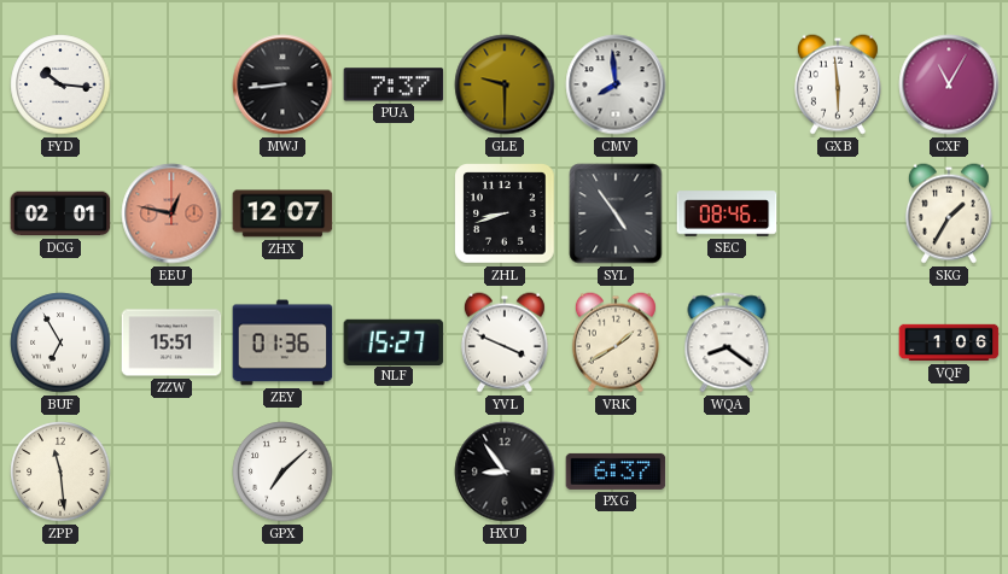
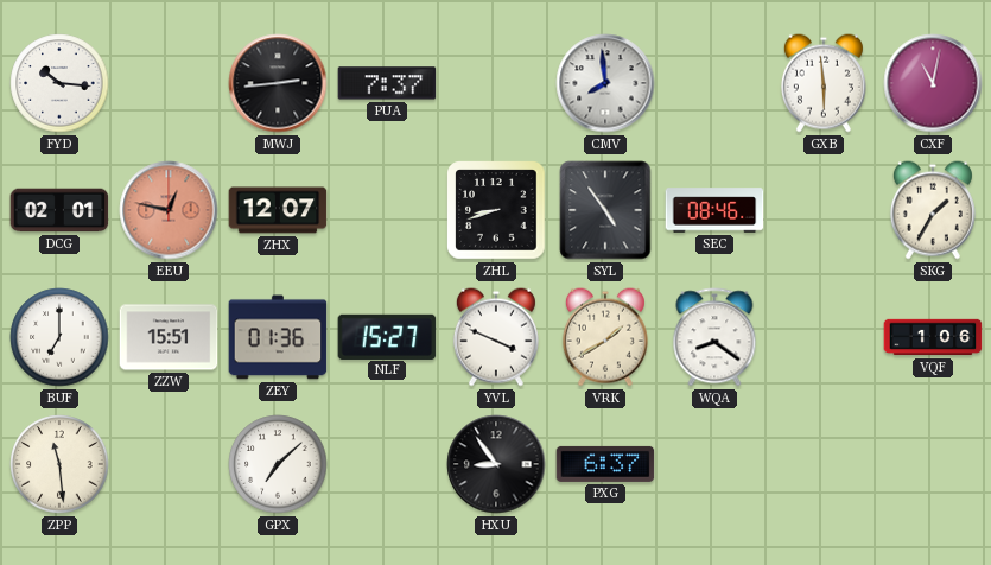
MWJ: 8:44 -> 2:44 (278, 83)
GLE: 9:30 -> none (505, 84)
CXF: 11:05 -> 11:02 (933, 83)
BUF: 6:55 -> 7:00 (59, 337)
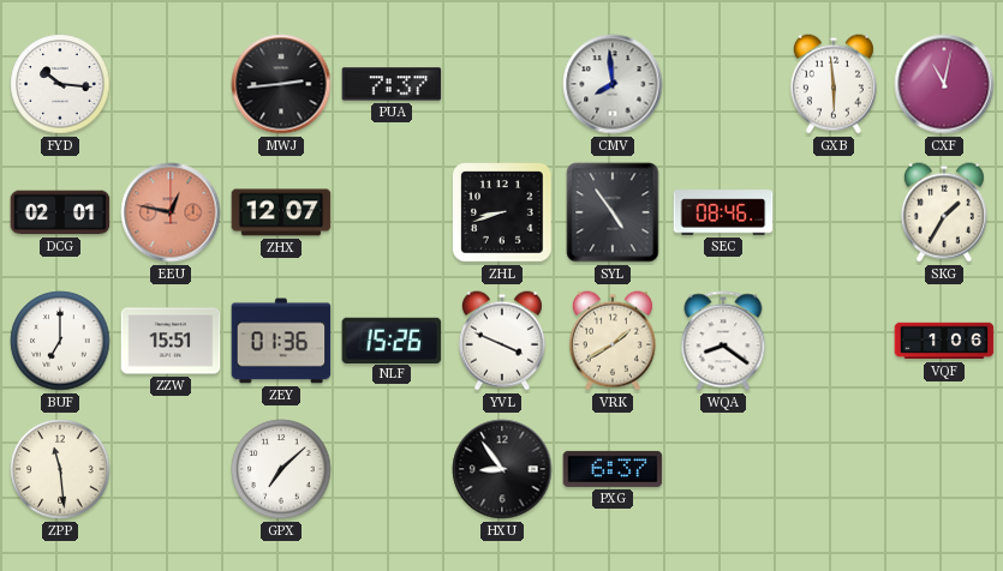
NLF: 15:27 -> 15:26 (392, 339)
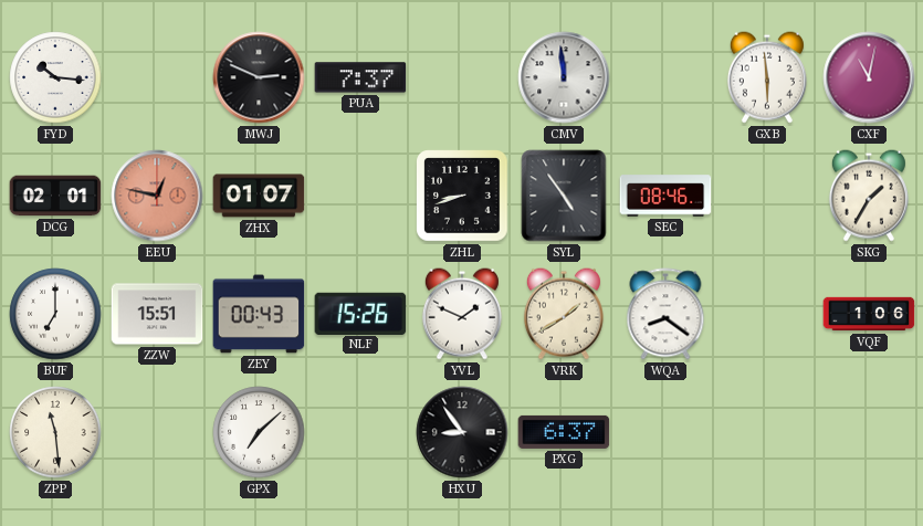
MWJ: 2:44 -> 2:49 (259, 77)
CMV: 7:59 -> 11:59 (564, 77)
ZHX: 12:07 -> 01:07 (259, 196)
ZEY: 01:36 -> 00:43 (259, 314)
YVL: 3:49 -> 1:49 (462, 314)
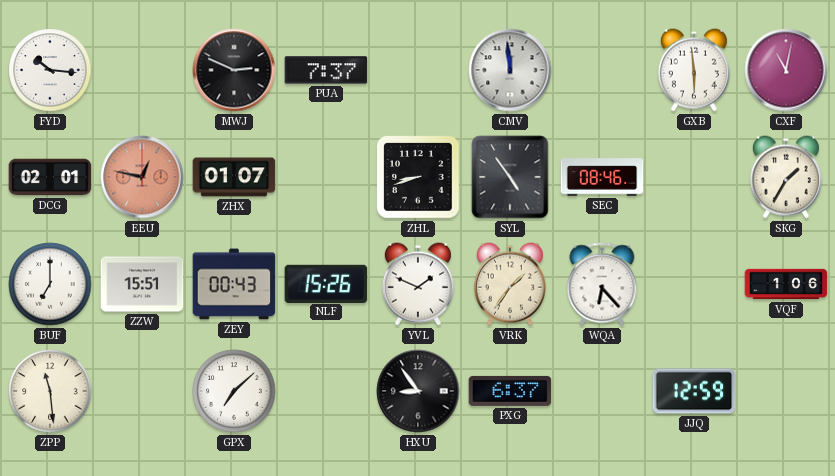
VRK: 1:40 -> 1:36 (510, 284)
WQA: 8:21 -> 6:23 (602, 284)
JJQ: none -> 12:59 (694, 391)
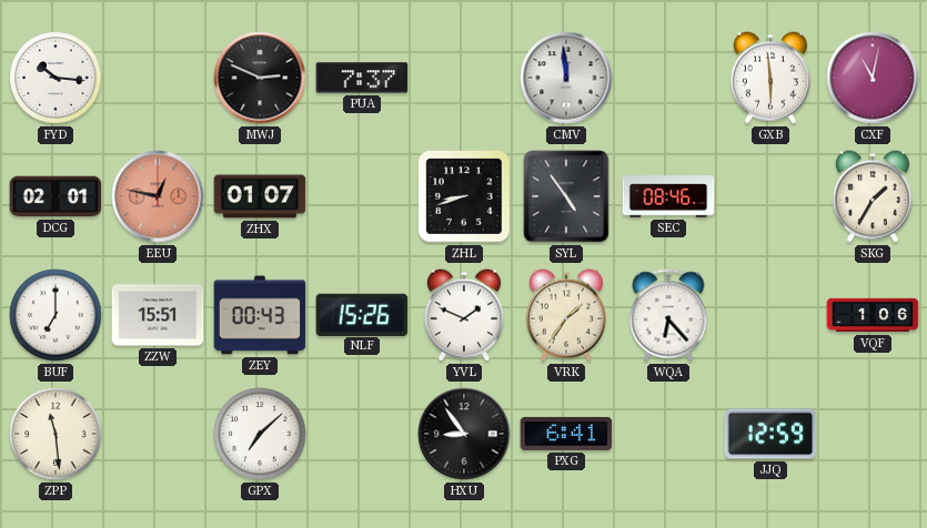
PXG: 6:37 -> 6:41 (566, 434)
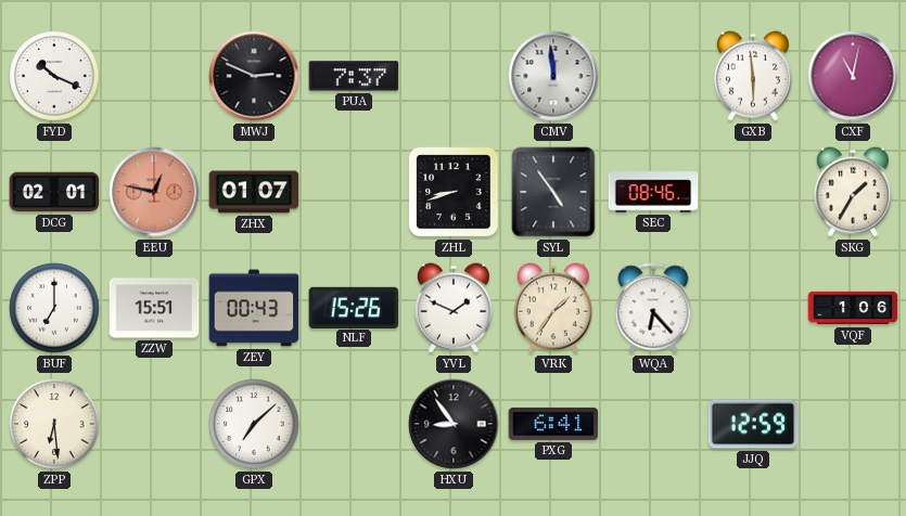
FYD: 10:16 -> 10:19 (54, 76)
ZPP: 11:29 -> 6:29 (54, 424)
